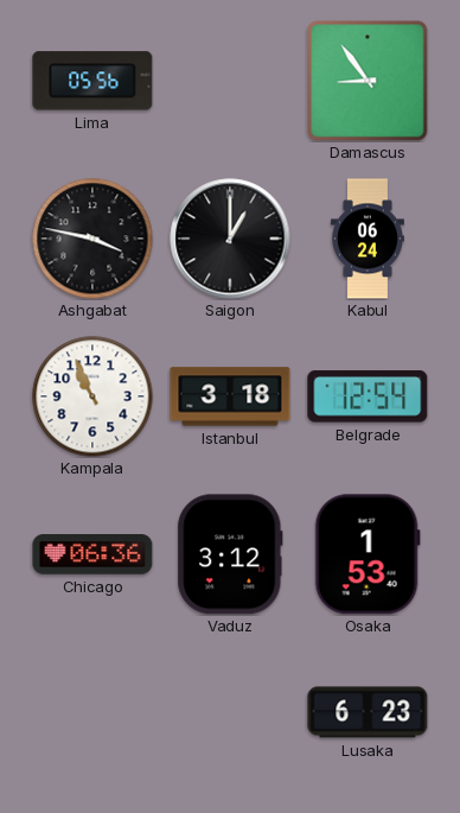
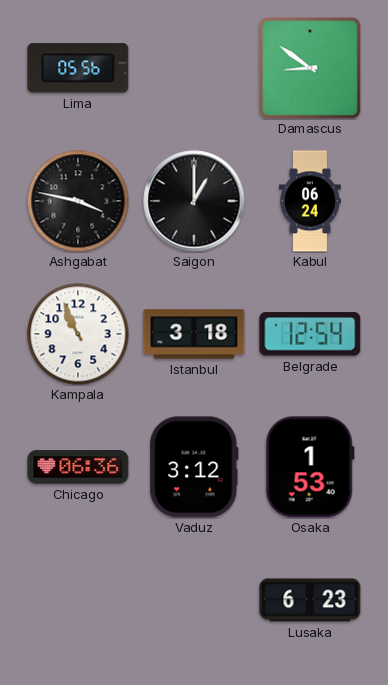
Damascus: 8:54 -> 8:51 (310, 68)
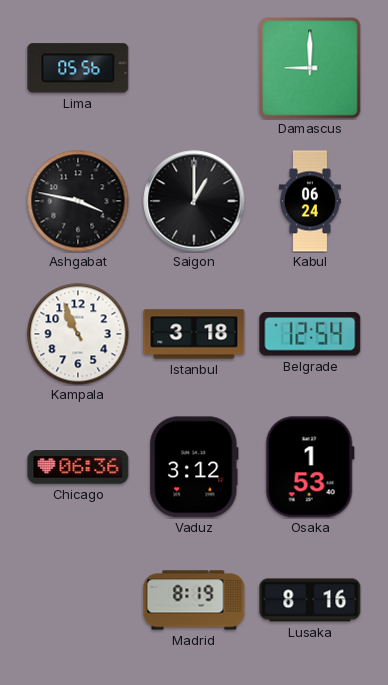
Damascus: 8:51 -> 9:00 (310, 68)
Madrid: none -> 8:19 (194, 600)
Lusaka: 6:23 -> 8:16 (310, 600)
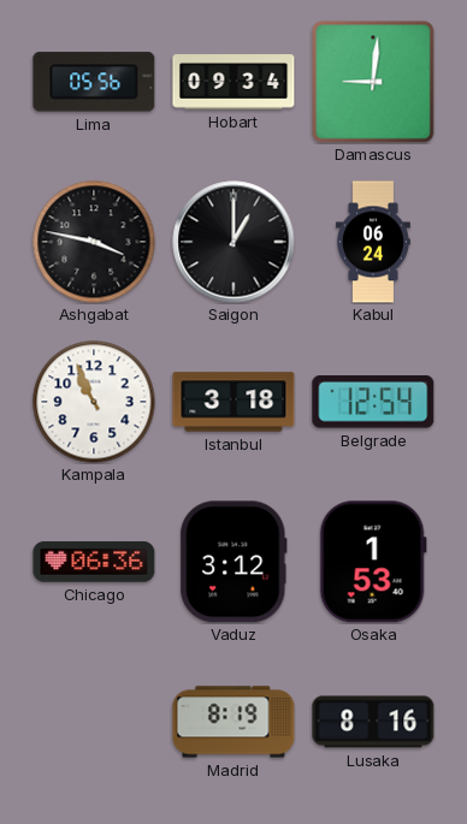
Hobart: none -> 09:34 (233, 82)
Damascus: 9:00 -> 9:01 (373, 82)
